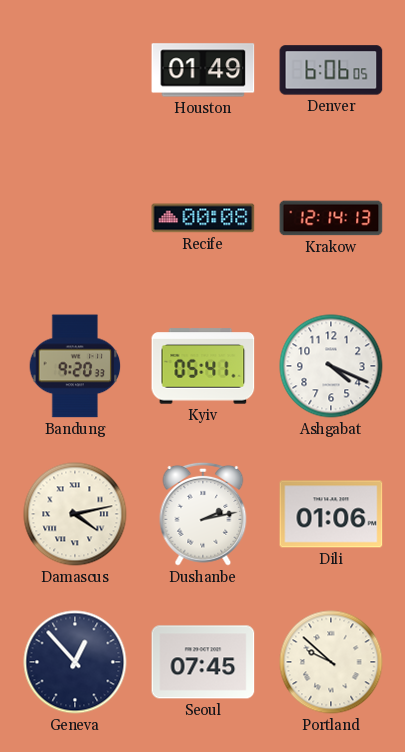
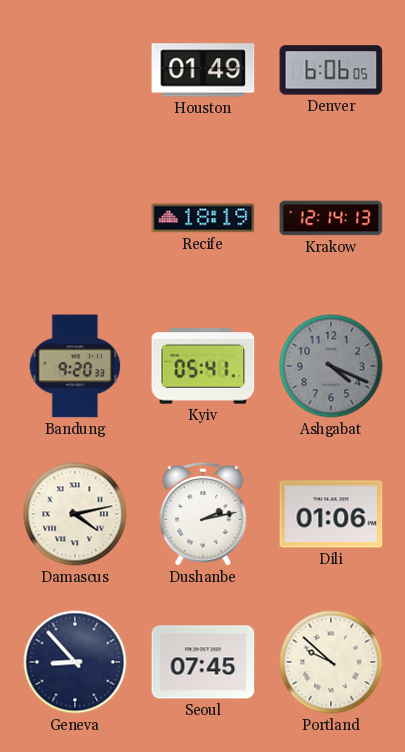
Recife: 00:08 -> 18:19 (203, 218)
Ashgabat dial: white -> grey (331, 366)
Geneva: 12:53 -> 8:53 (75, 662)
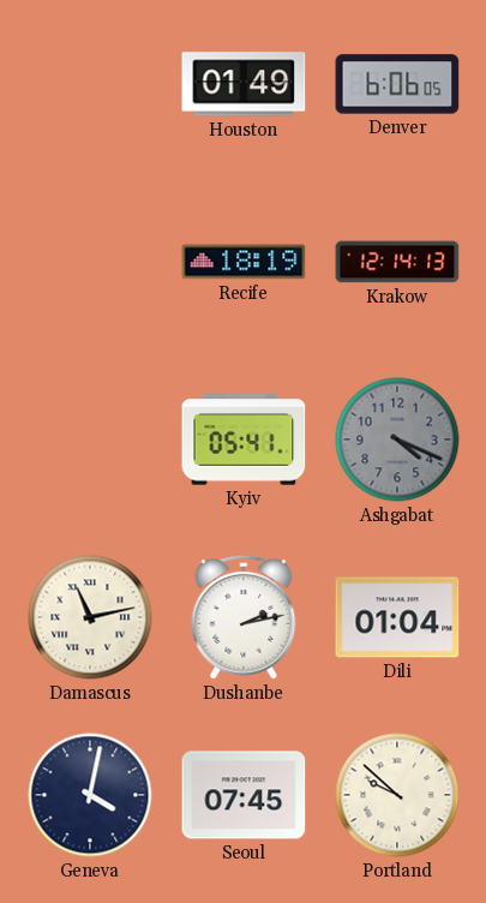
Bandung: 9:20 -> none (75, 366)
Damascus: 4:13 -> 11:13 (90, 617)
Dili: 01:06 -> 01:04 (397, 617)
Geneva: 8:53 -> 4:02 (90, 795)
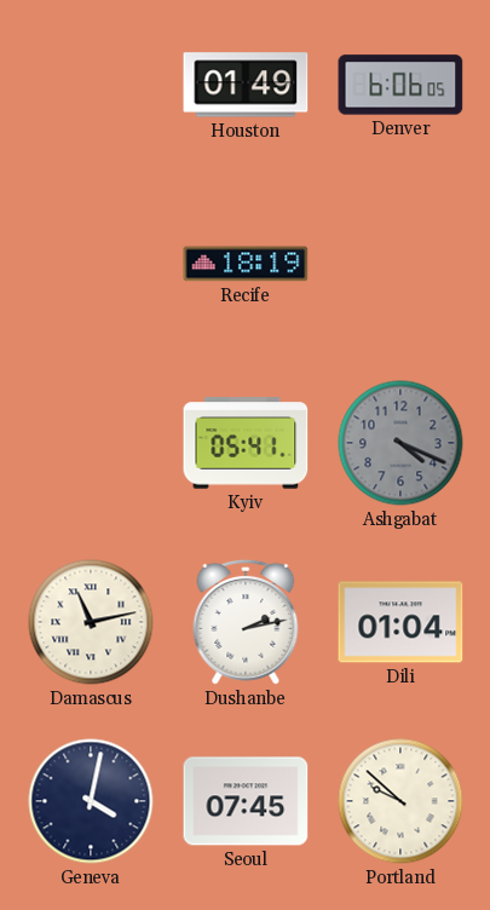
Krakow: 12:14 -> none (397, 262)
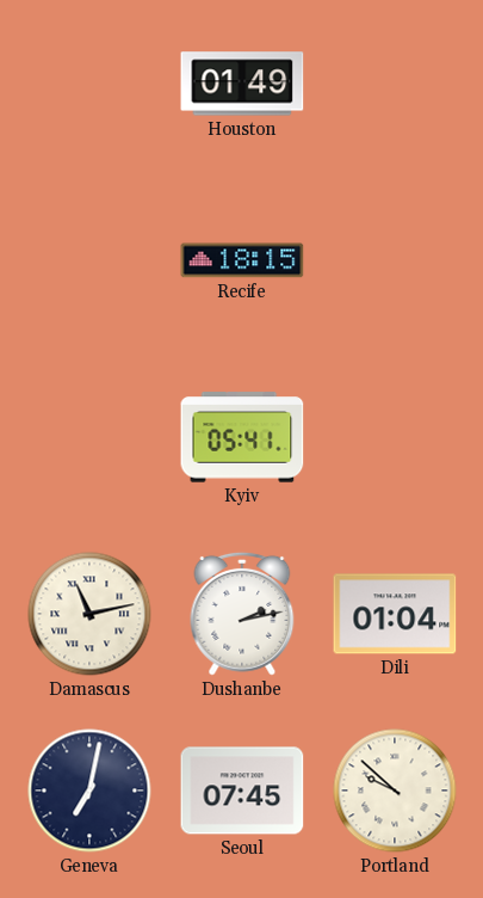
Denver: 6:06 -> none (400, 85)
Recife: 18:19 -> 18:15 (242, 260)
Ashgabat: 4:19 -> none (400, 443)
Geneva: 4:02 -> 7:02 (89, 791)
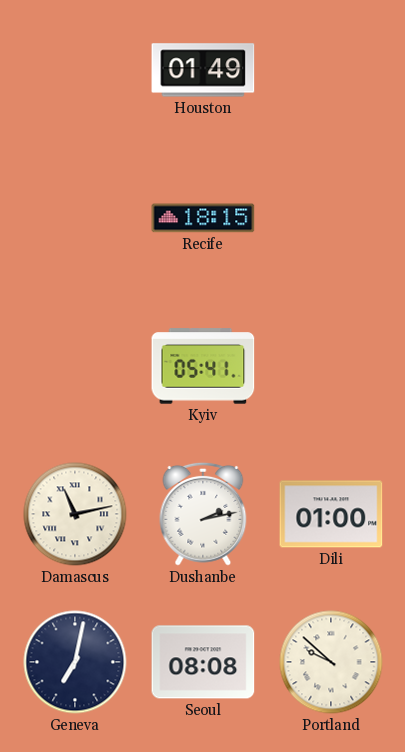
Dili: 01:04 -> 01:00 (331, 514)
Seoul: 07:45 -> 08:08 (203, 662)
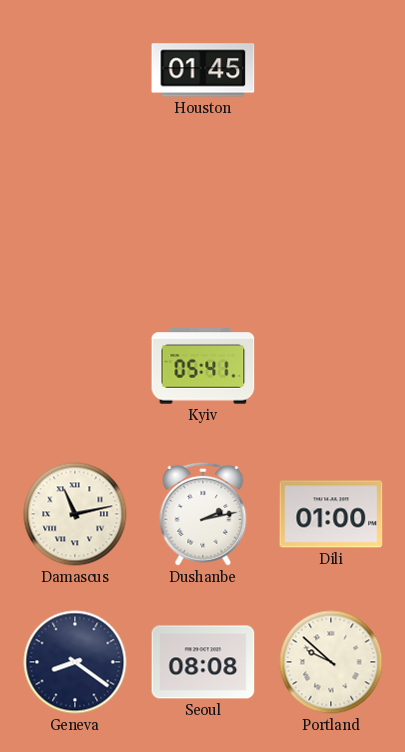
Houston: 01:49 -> 01:45 (203, 70)
Recife: 18:15 -> none (203, 218)
Geneva: 7:02 -> 8:21 (75, 662)
